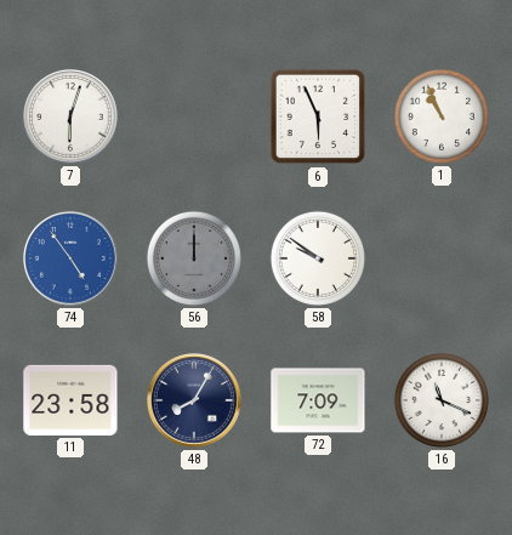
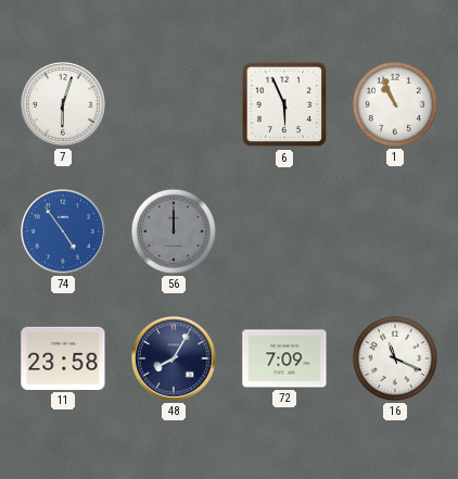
58: 9:51 -> none (318, 258)
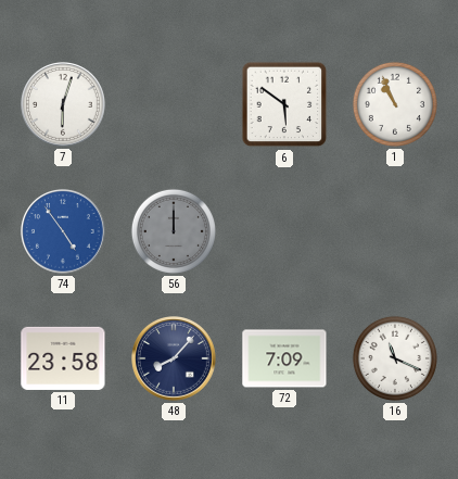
6: 5:56 -> 5:51 (284, 104)
48: 8:05 -> 8:07 (175, 360)
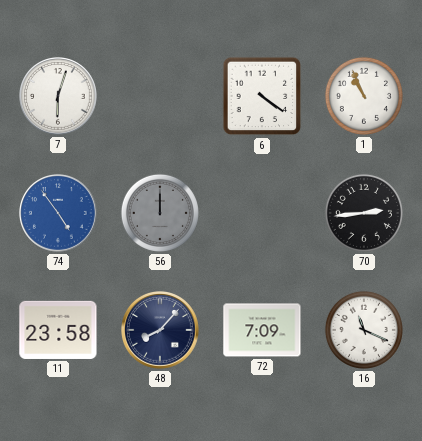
6: 5:51 -> 4:21 (262, 96)
70: none -> 2:44 (364, 213)
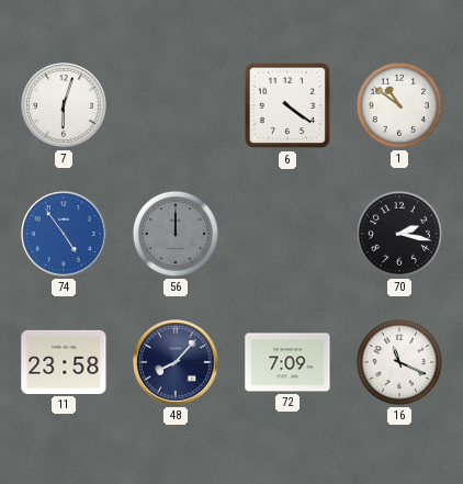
1: 10:56 -> 10:51 (399, 105)
70: 2:44 -> 2:17 (399, 234)
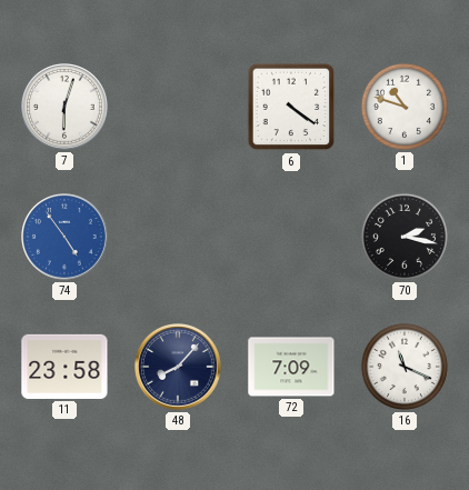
1: 10:51 -> 10:48 (405, 107)
56: 12:00 -> none (176, 234)
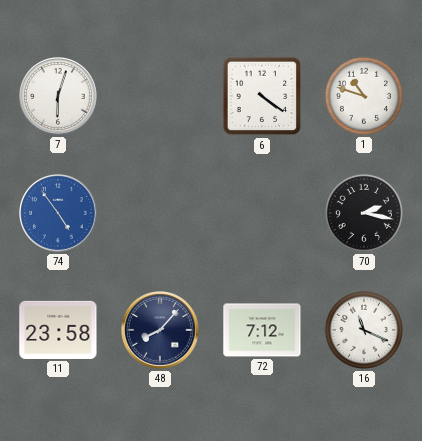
72: 7:09 -> 7:12 (262, 330)
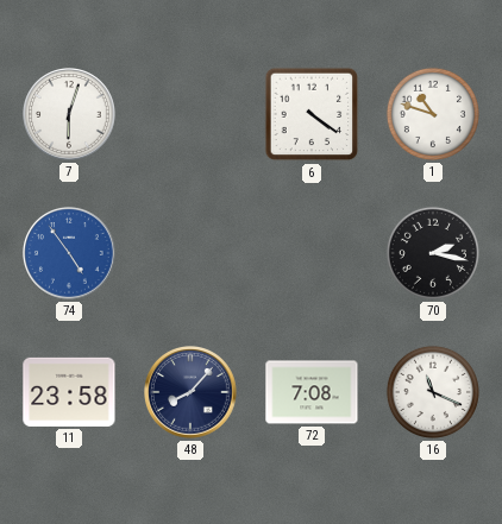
72: 7:12 -> 7:08 (312, 392)
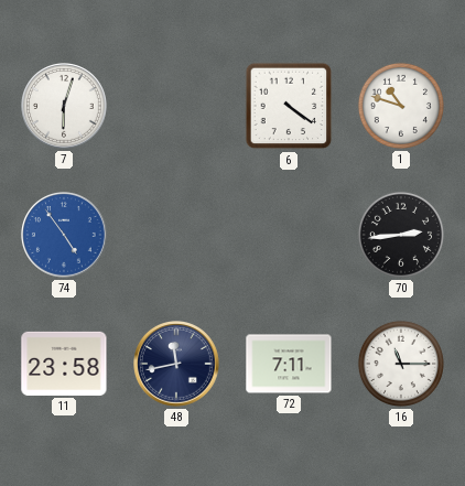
70: 2:17 -> 2:44 (401, 235)
48: 8:07 -> 11:43 (177, 365)
72: 7:08 -> 7:11 (289, 364)
16: 11:19 -> 11:15 (401, 364)
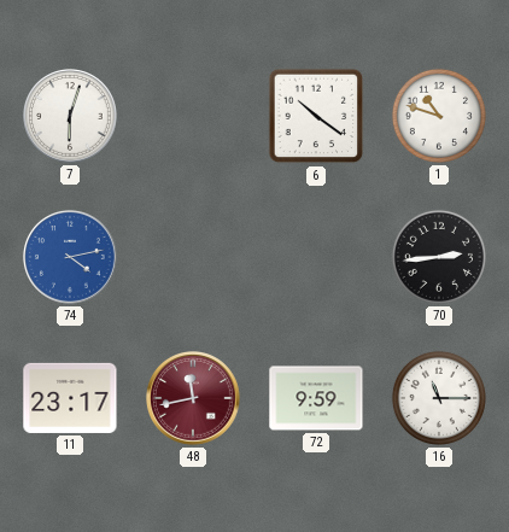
6: 4:21 -> 10:21 (316, 116)
74: 4:54 -> 4:13 (71, 258)
11: 23:58 -> 23:17 (70, 398)
48 dial: navy -> burgundy (194, 399)
72: 7:11 -> 9:59 (316, 398)
